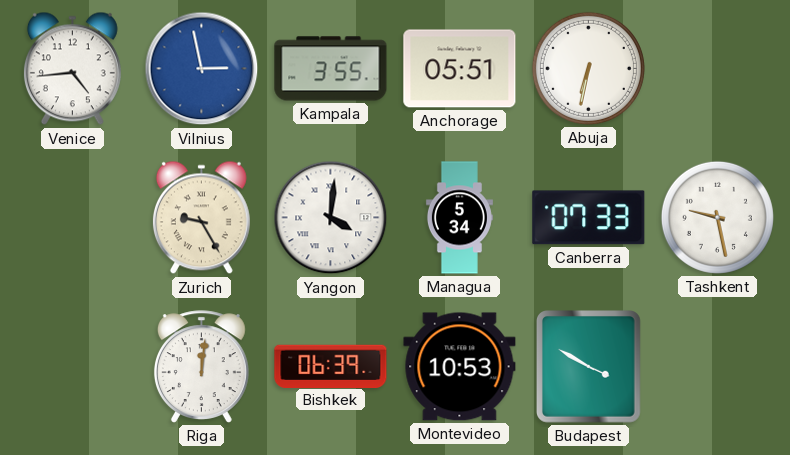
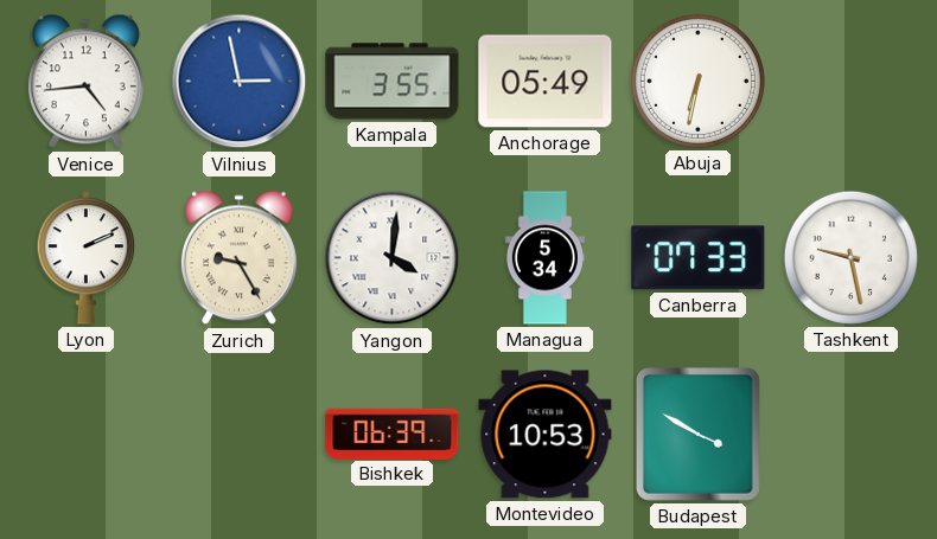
Anchorage: 05:51 -> 05:49 (546, 82)
Lyon: none -> 2:11 (87, 258)
Riga: 12:01 -> none (201, 367)
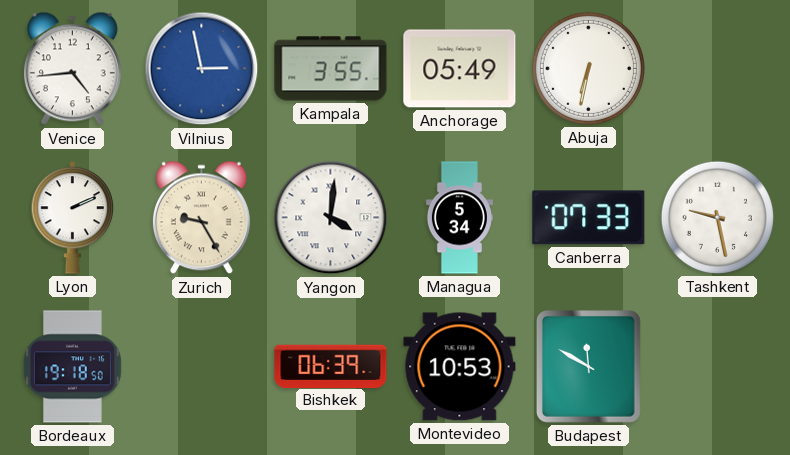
Bordeaux: none -> 19:18 (73, 367)
Budapest: 3:50 -> 11:50 (589, 367)
